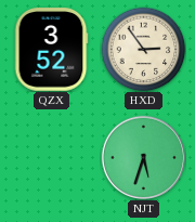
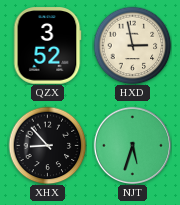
HXD: 2:54 -> 2:58 (132, 45)
XHX: none -> 8:53 (47, 145)
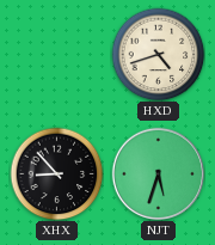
QZX: 3:52 -> none (47, 46)
HXD: 2:58 -> 4:42 (158, 54)
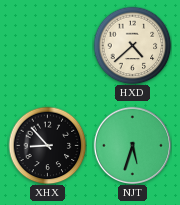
HXD: 4:42 -> 4:38 (132, 45)
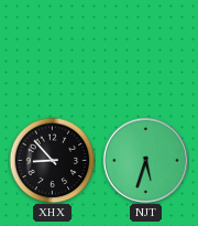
HXD: 4:38 -> none (132, 45)
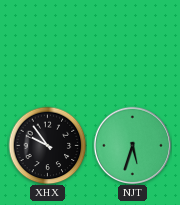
XHX: 8:53 -> 9:54 (47, 145)
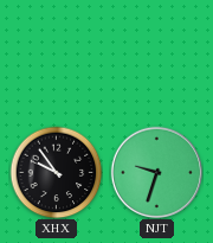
NJT: 5:33 -> 9:33 (156, 172)
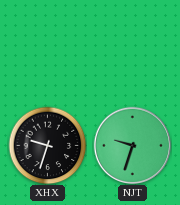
XHX: 9:54 -> 9:33 (47, 145)
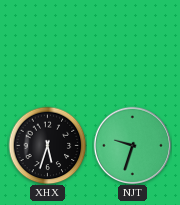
XHX: 9:33 -> 5:33 (47, 145)
